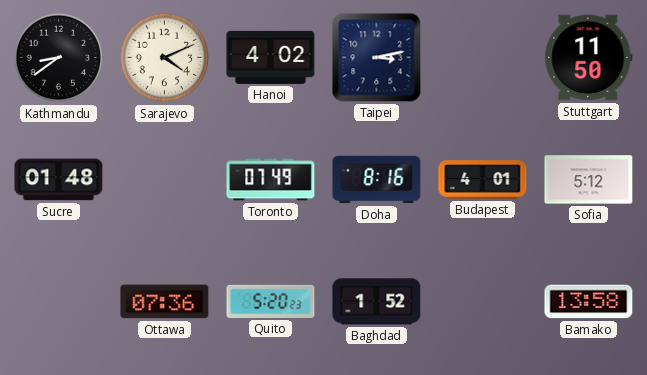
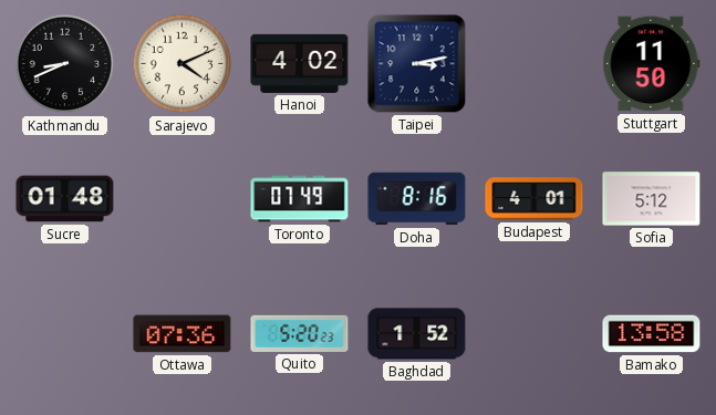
Kathmandu: 8:39 -> 8:41 (65, 64)
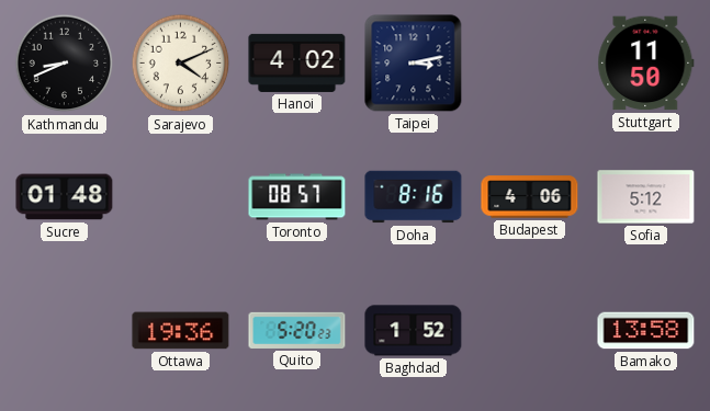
Toronto: 07:49 -> 08:57 (297, 197)
Budapest: 4:01 -> 4:06 (530, 197)
Ottawa: 07:36 -> 19:36 (181, 331)
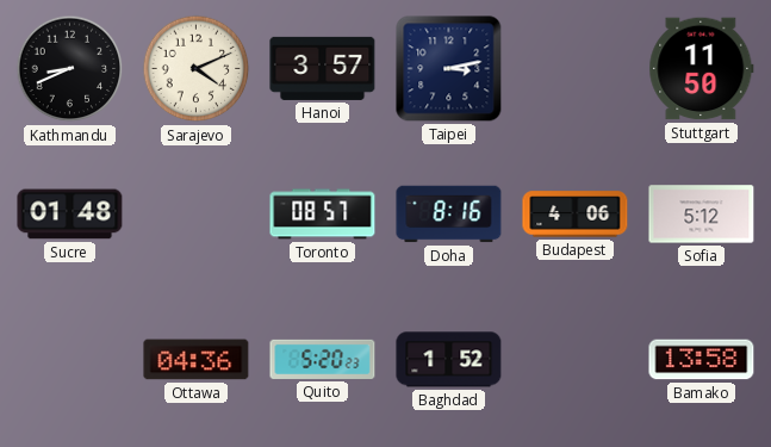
Hanoi: 4:02 -> 3:57 (323, 68)
Ottawa: 19:36 -> 04:36 (197, 360)
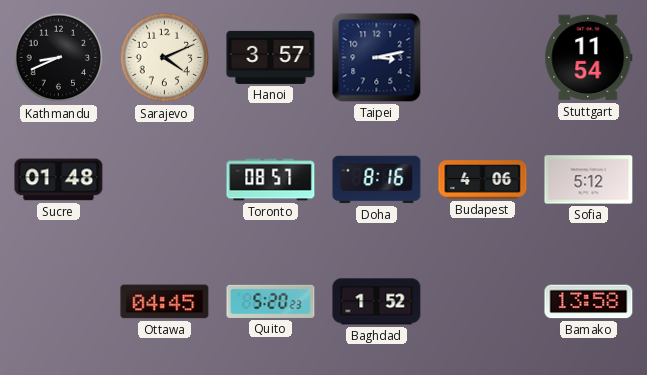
Stuttgart: 11:50 -> 11:54 (589, 58)
Ottawa: 04:36 -> 04:45 (165, 302)
